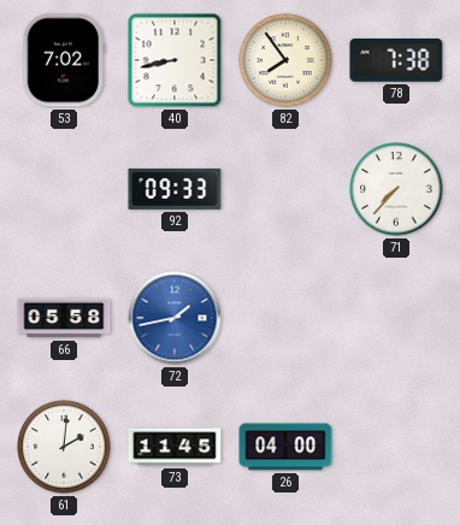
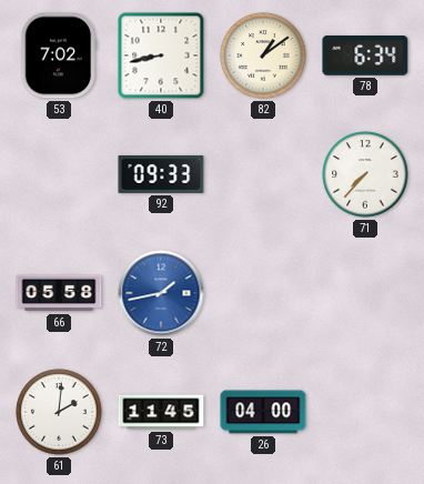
82: 7:54 -> 1:09 (263, 56)
78: 7:38 -> 6:34 (365, 56)
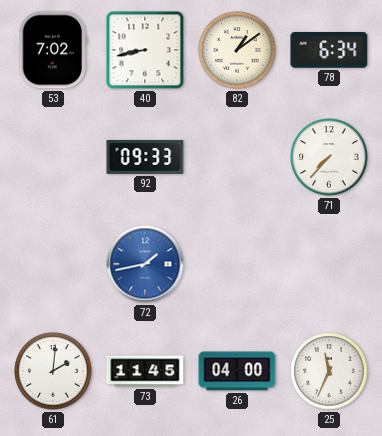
66: 05:58 -> none (59, 293)
25: none -> 11:34 (329, 371)
